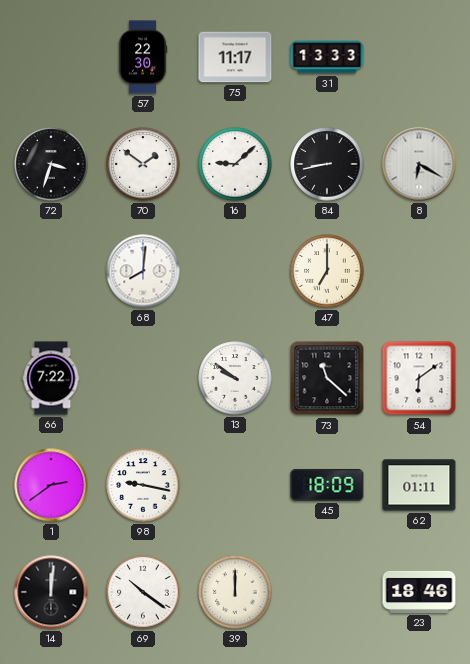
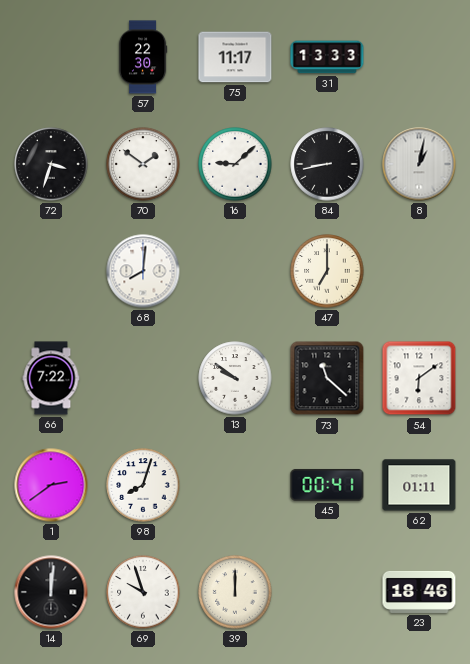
8: 6:20 -> 1:02 (419, 164)
98: 9:17 -> 8:03 (143, 485)
45: 18:09 -> 00:41 (327, 485)
69: 10:21 -> 9:57 (143, 592)
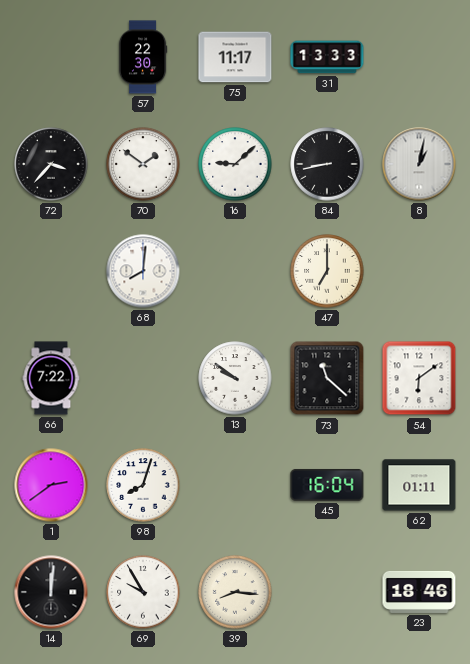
72: 3:33 -> 3:37 (51, 164)
45: 00:41 -> 16:04 (327, 485)
69: 9:57 -> 9:55 (143, 592)
39: 12:00 -> 8:16 (235, 592)
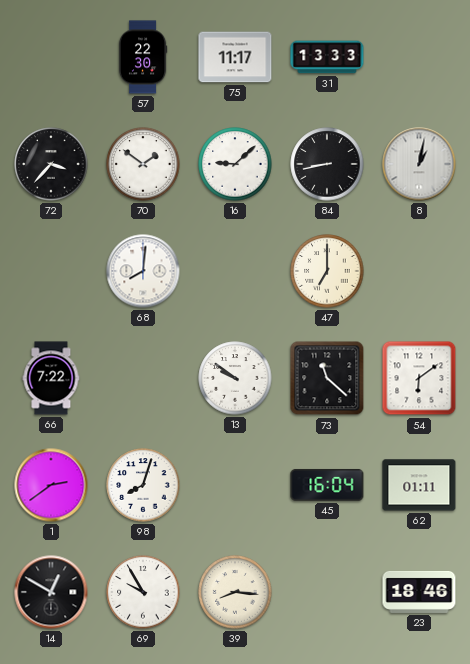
14: 12:01 -> 12:50 (51, 592)
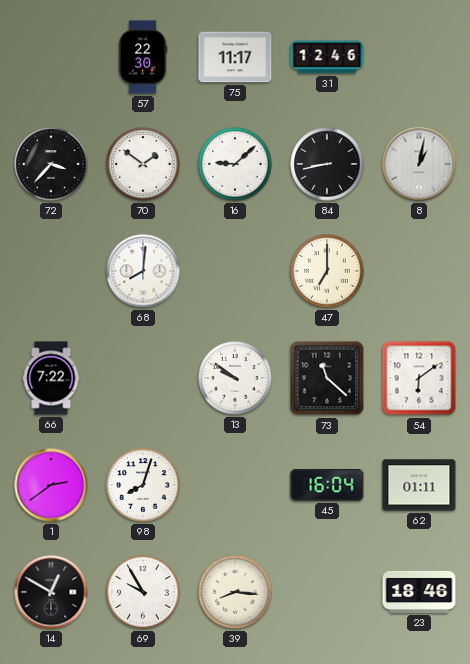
31: 13:33 -> 12:46 (327, 57)
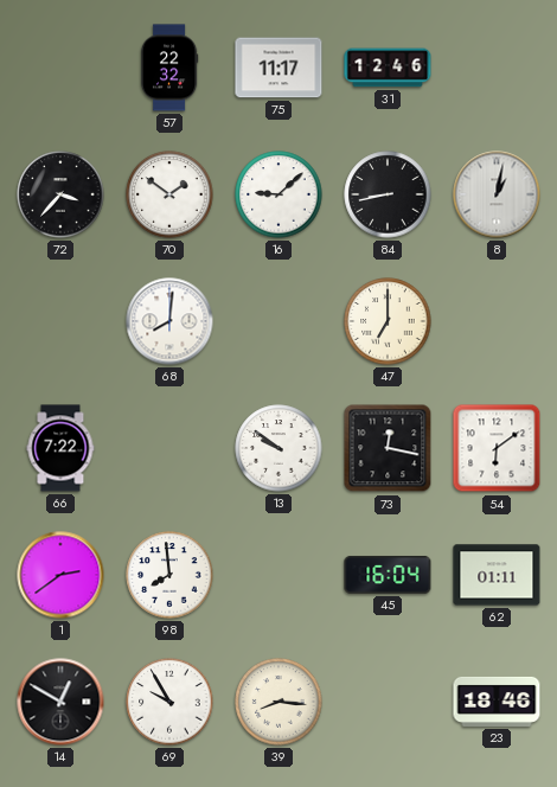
57: 22:30 -> 22:32 (169, 68)
73: 11:22 -> 12:17 (388, 448)
98: 8:03 -> 7:59 (169, 575)
